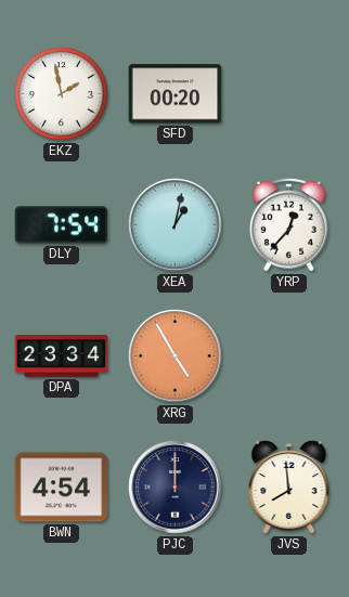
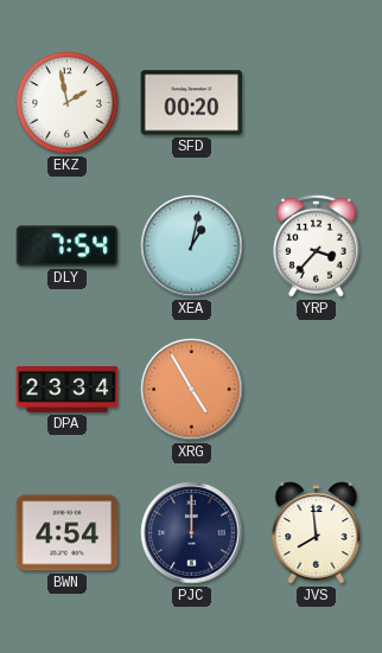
YRP: 12:37 -> 3:37 (317, 245)
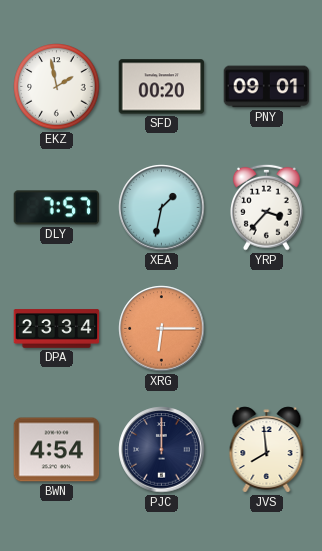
PNY: none -> 09:01 (267, 87)
DLY: 7:54 -> 7:57 (57, 208)
XEA: 1:02 -> 1:32 (162, 208)
XRG: 4:55 -> 6:15 (162, 329)
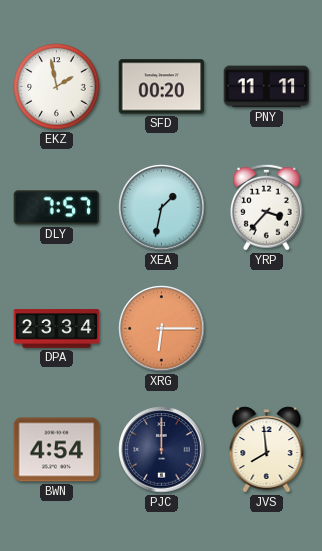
PNY: 09:01 -> 11:11 (267, 87)
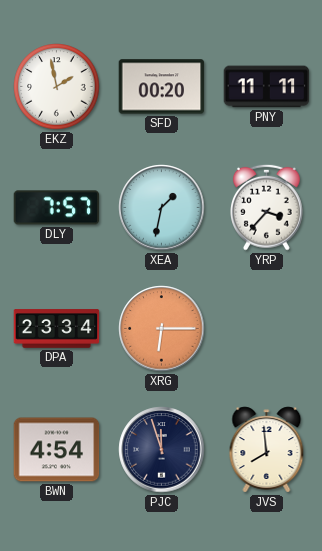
PJC: 12:00 -> 11:57 (162, 450)
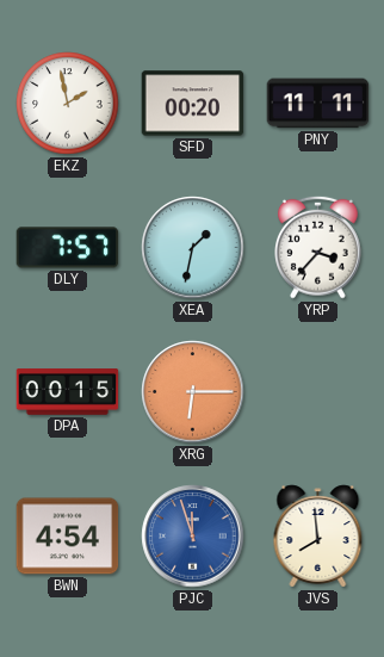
DPA: 23:34 -> 00:15 (68, 392)
PJC dial: navy -> blue (193, 537)
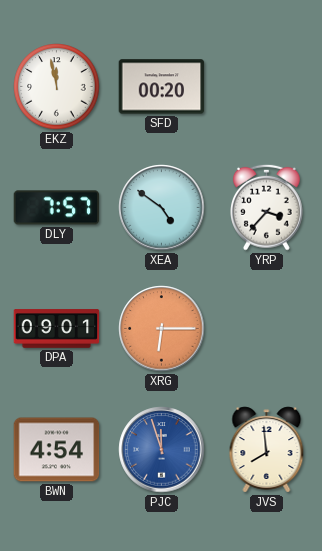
EKZ: 1:58 -> 11:58 (57, 87)
PNY: 11:11 -> none (318, 104)
XEA: 1:32 -> 4:51 (162, 208)
DPA: 00:15 -> 09:01 (57, 329)
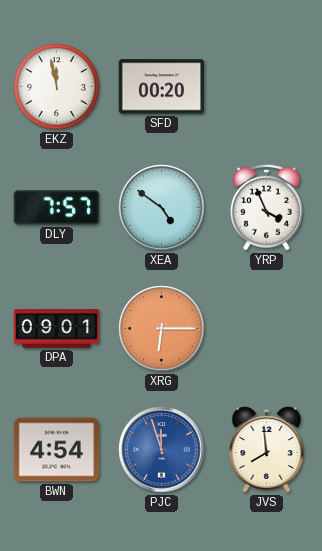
YRP: 3:37 -> 3:56 (267, 207)
